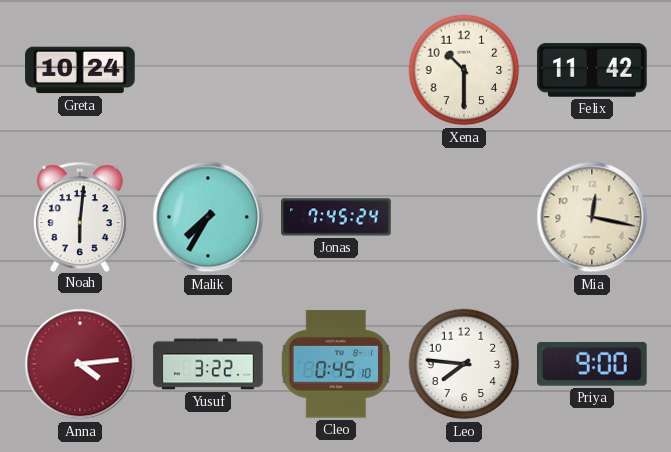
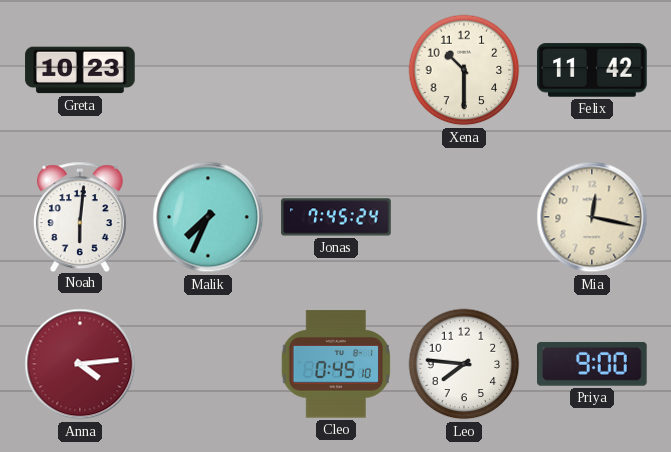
Greta: 10:24 -> 10:23 (80, 70)
Malik: 7:35 -> 7:34 (208, 217)
Yusuf: 3:22 -> none (208, 364)
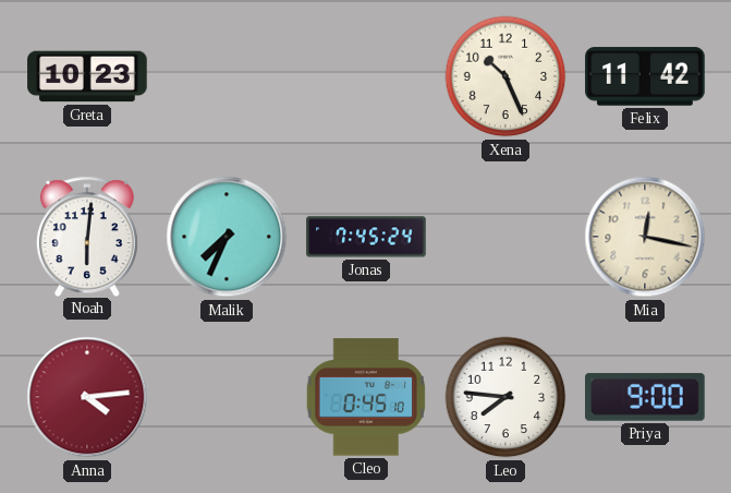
Xena: 10:30 -> 10:26 (505, 76)
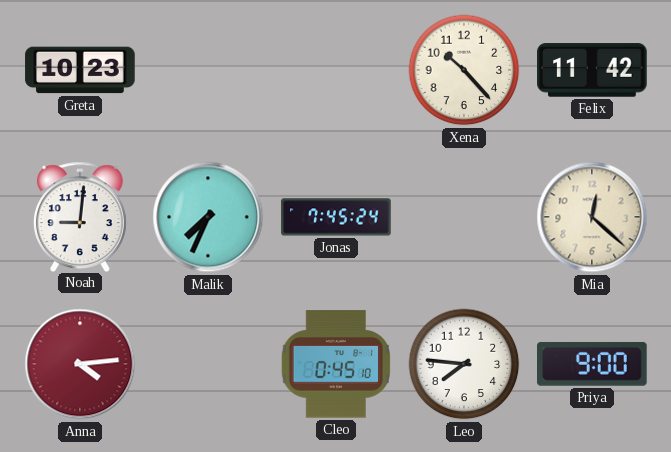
Xena: 10:26 -> 10:23 (464, 70)
Noah: 6:01 -> 9:01 (80, 216)
Mia: 12:17 -> 12:22 (592, 217)
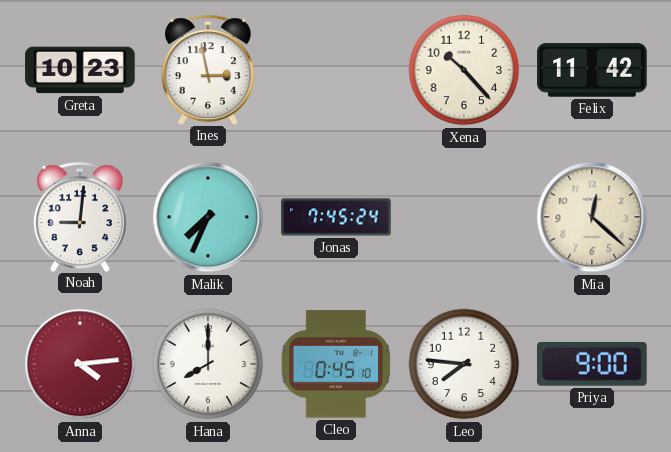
Ines: none -> 2:58 (208, 69)
Hana: none -> 8:00 (208, 364)
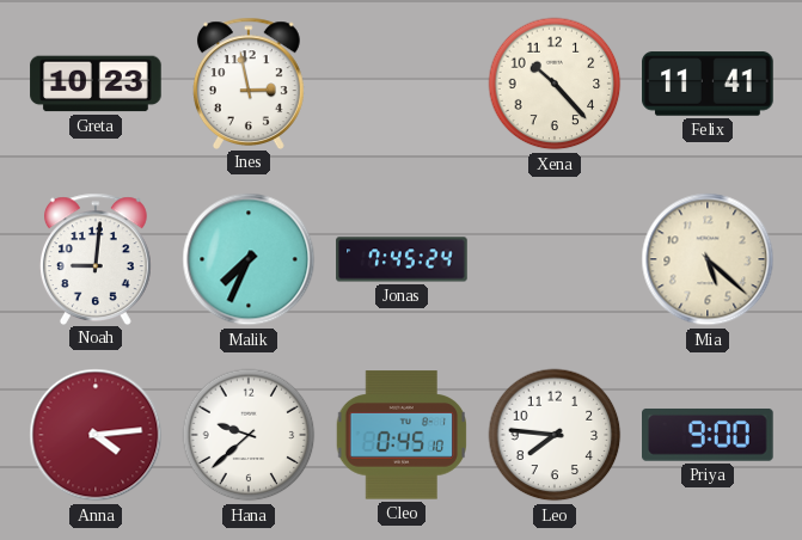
Felix: 11:42 -> 11:41 (708, 84)
Mia: 12:22 -> 5:22 (708, 259)
Hana: 8:00 -> 9:38 (249, 435)
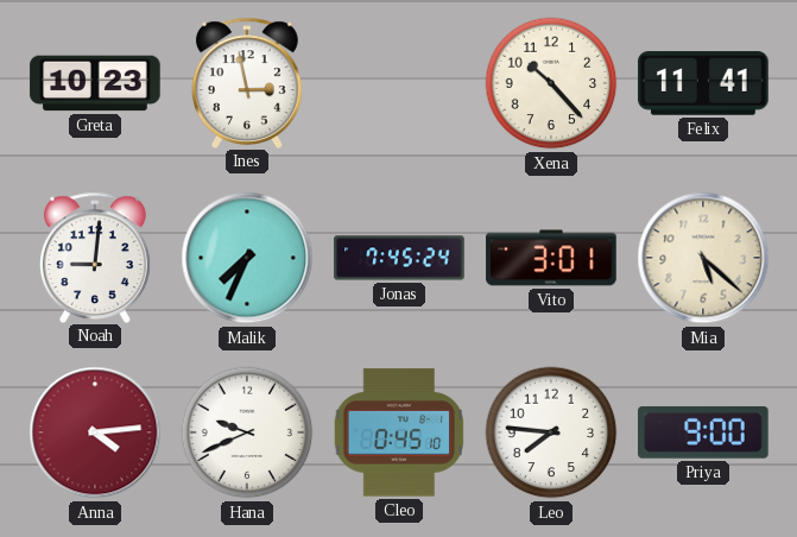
Vito: none -> 3:01 (551, 258)
Hana: 9:38 -> 9:41 (247, 432)
